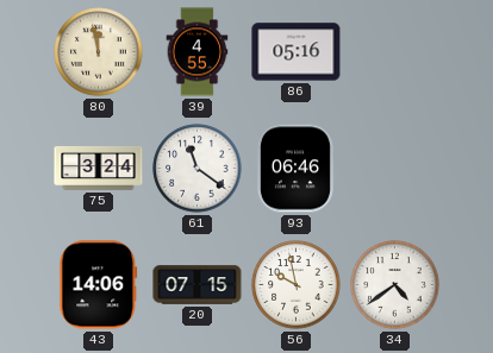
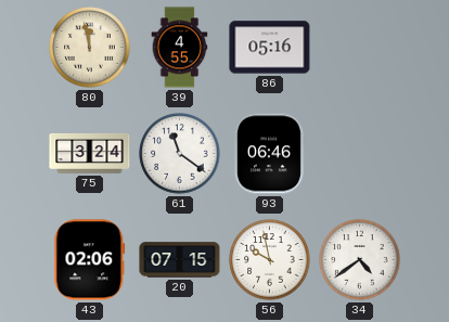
43: 14:06 -> 02:06 (90, 260)
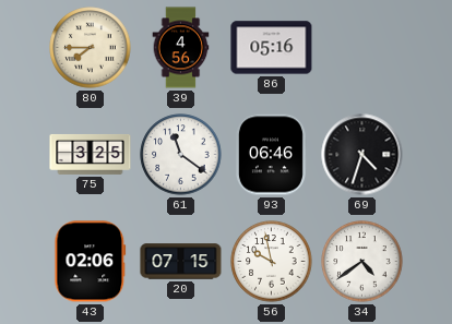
80: 11:58 -> 7:45 (91, 48)
39: 4:55 -> 4:56 (181, 48)
75: 3:24 -> 3:25 (91, 154)
69: none -> 4:33 (362, 155)
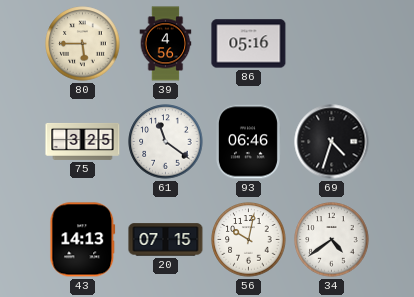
80: 7:45 -> 5:45 (83, 44)
43: 02:06 -> 14:13 (83, 240)
56: 9:58 -> 10:02 (249, 240)
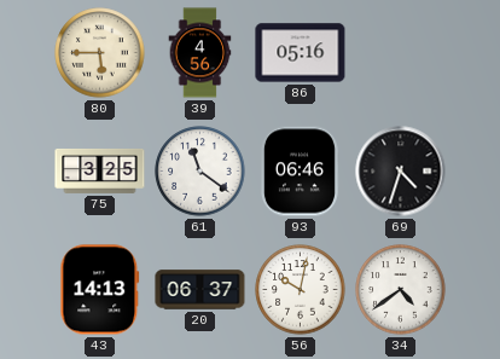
20: 07:15 -> 06:37 (200, 290)
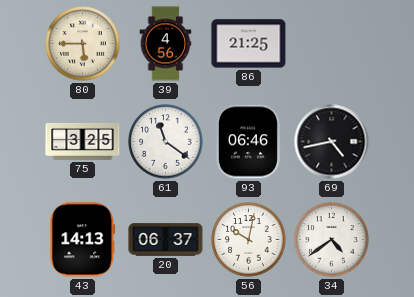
86: 05:16 -> 21:25 (249, 44)
69: 4:33 -> 4:43 (332, 142)
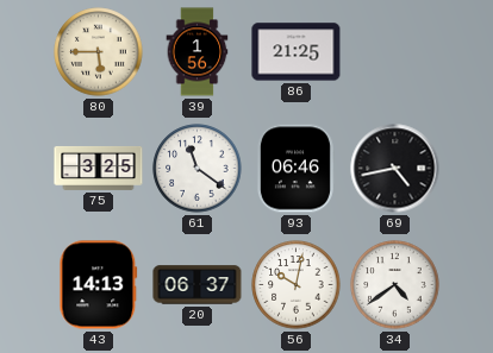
39: 4:56 -> 1:56 (198, 52)
